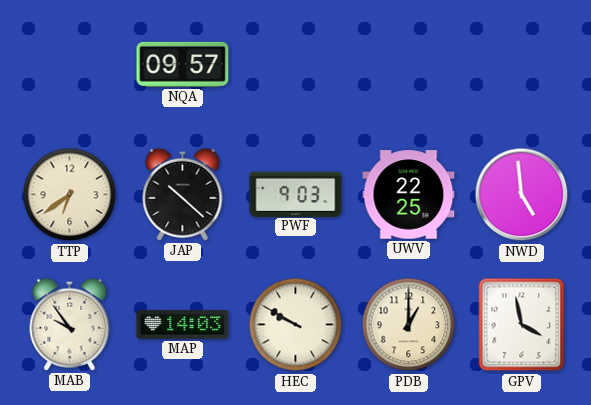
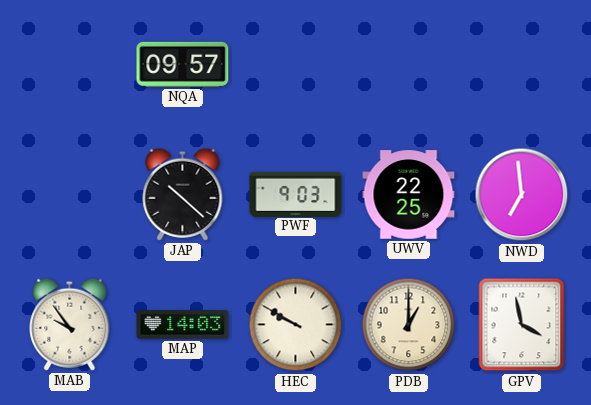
TTP: 6:39 -> none (70, 195)
NWD: 4:59 -> 6:59 (522, 195)
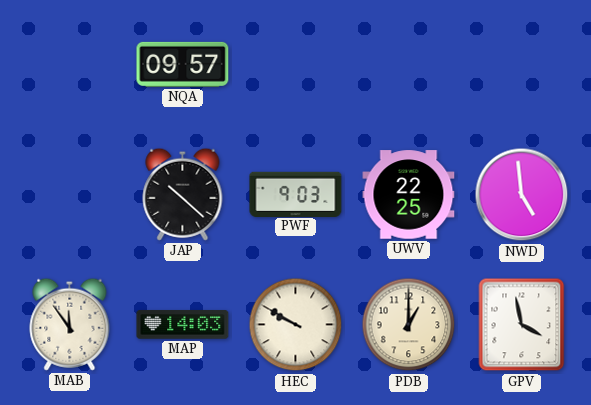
NWD: 6:59 -> 4:59 (522, 195)
MAB: 9:54 -> 11:54 (70, 324)
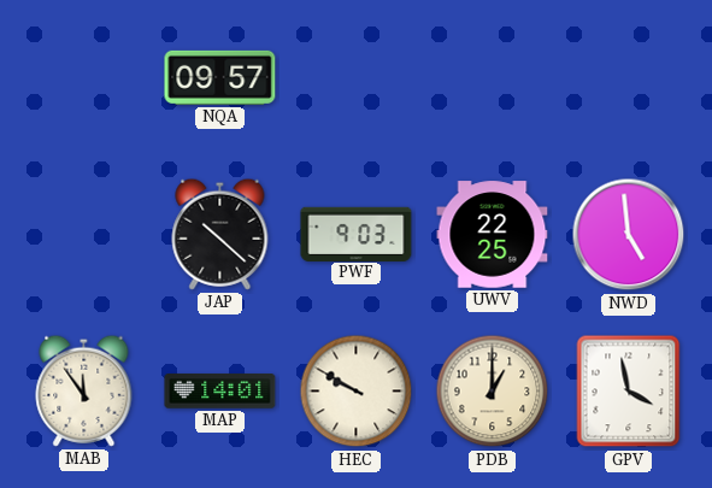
MAP: 14:03 -> 14:01 (220, 392)
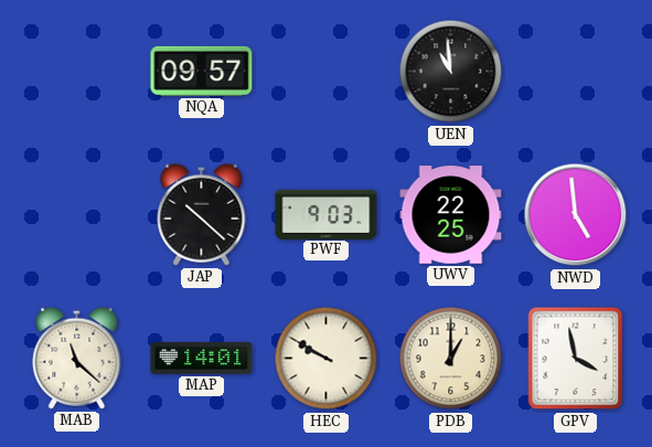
UEN: none -> 10:59 (451, 72)
MAB: 11:54 -> 11:22 (77, 358)
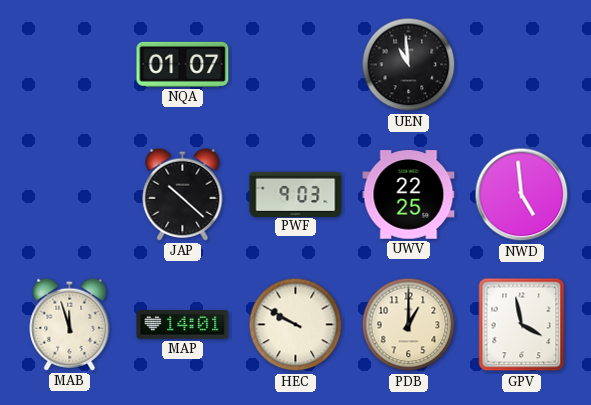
NQA: 09:57 -> 01:07 (183, 64)
MAB: 11:22 -> 11:57 (70, 324)
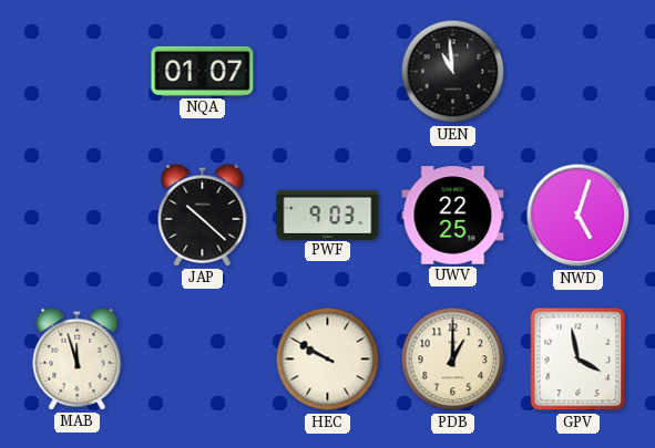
NWD: 4:59 -> 5:03 (579, 216)
MAP: 14:01 -> none (183, 325)
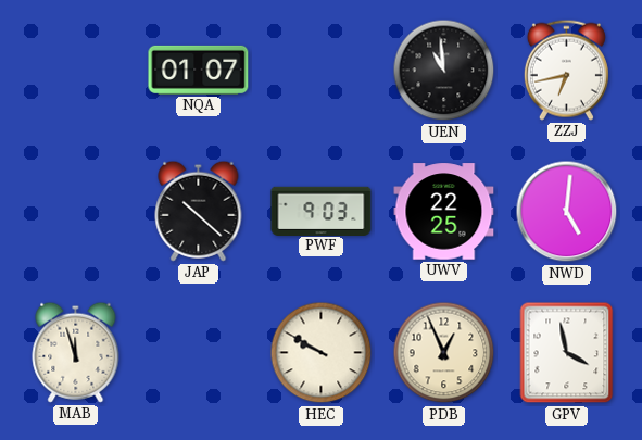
ZZJ: none -> 6:43 (566, 70)
NWD: 5:03 -> 5:01 (567, 212)
PDB: 1:00 -> 12:56 (444, 353)
